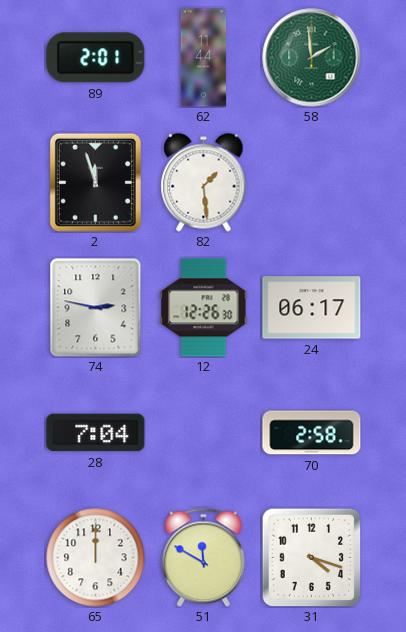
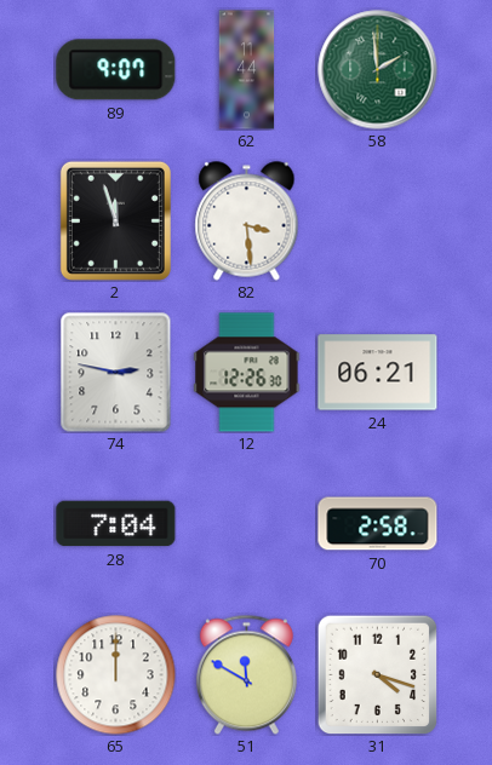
89: 2:01 -> 9:07 (116, 70)
82: 1:29 -> 3:29 (247, 222)
24: 06:17 -> 06:21 (378, 373)
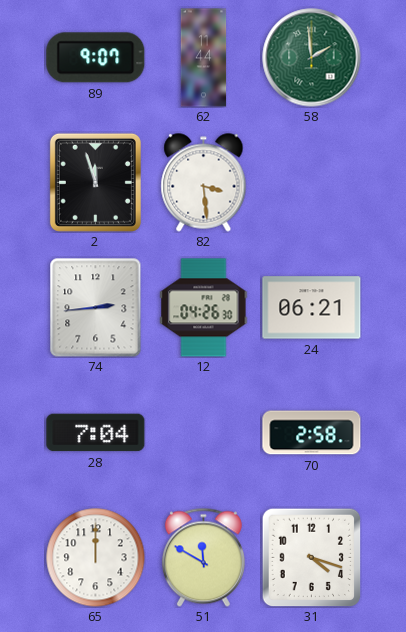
74: 2:47 -> 2:44 (96, 308)
12: 12:26 -> 04:26 (204, 308)
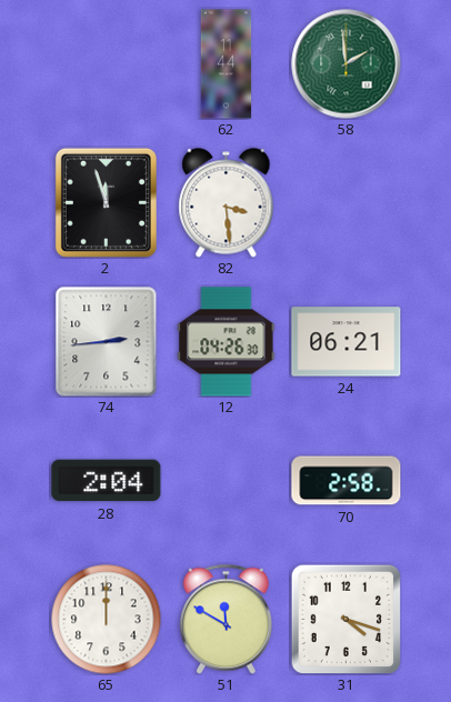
89: 9:07 -> none (96, 58)
28: 7:04 -> 2:04 (107, 481)
